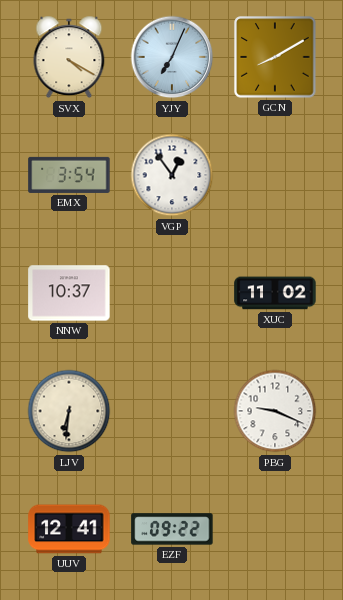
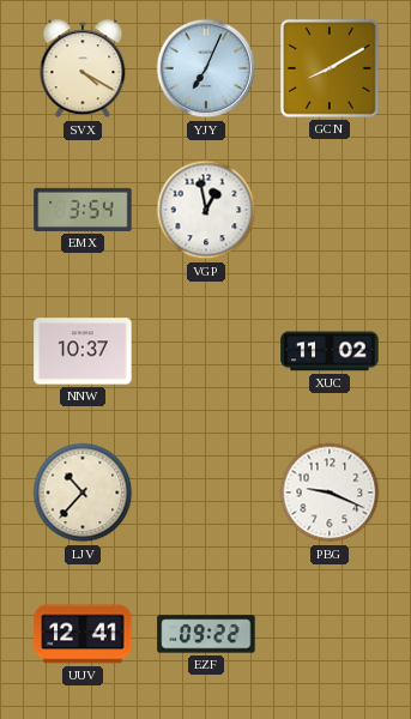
VGP: 12:54 -> 12:58 (206, 210)
LJV: 6:31 -> 10:37 (83, 493)
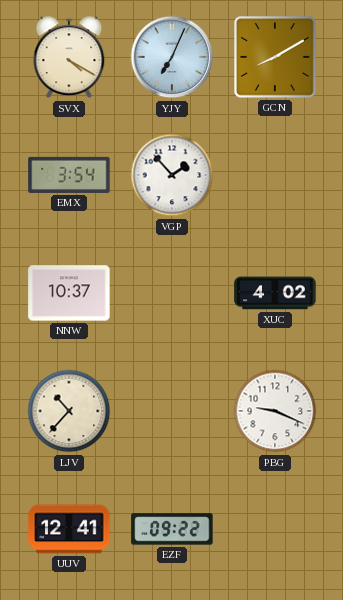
VGP: 12:58 -> 1:53 (172, 175)
XUC: 11:02 -> 4:02 (275, 293)
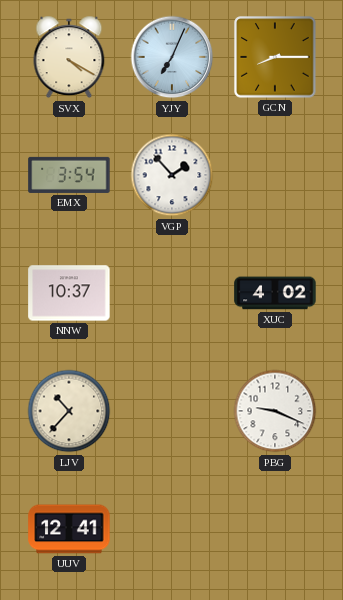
GCN: 8:10 -> 8:15 (275, 57)
EZF: 09:22 -> none (172, 529)
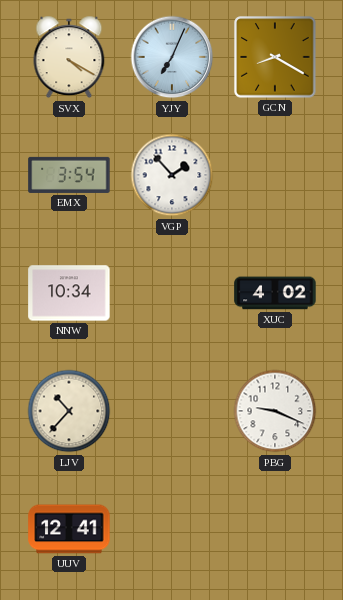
GCN: 8:15 -> 8:20 (275, 57)
NNW: 10:37 -> 10:34 (69, 293)
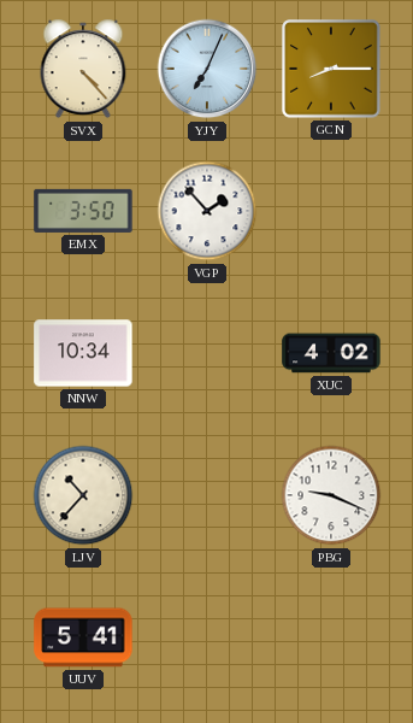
SVX: 4:20 -> 4:23 (83, 69)
GCN: 8:20 -> 8:15 (331, 69)
EMX: 3:54 -> 3:50 (83, 211)
UUV: 12:41 -> 5:41 (83, 637)
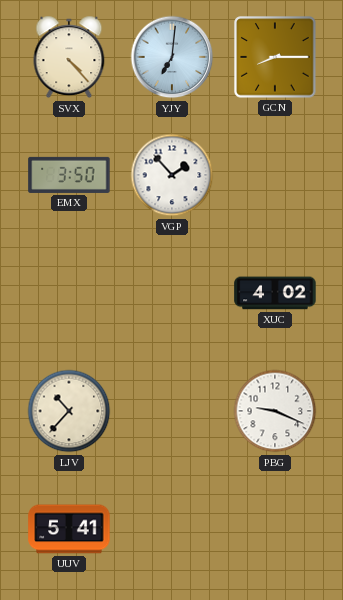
YJY: 7:04 -> 7:01 (172, 57)
NNW: 10:34 -> none (83, 353)
